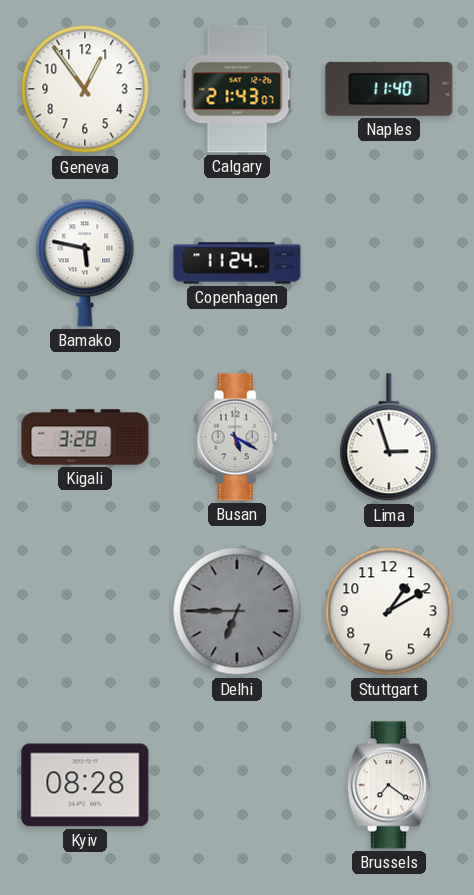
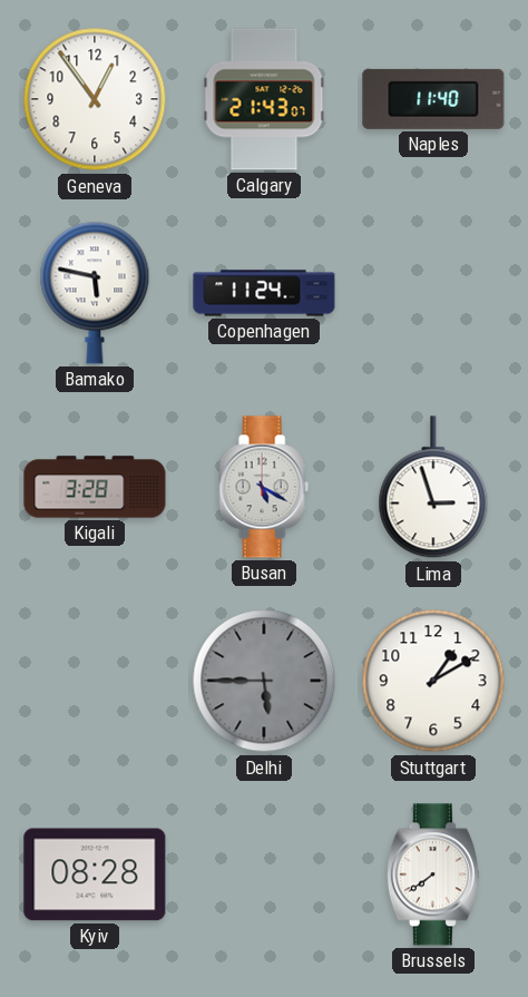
Delhi: 6:45 -> 5:45 (264, 681)
Brussels: 7:21 -> 7:39 (433, 874)
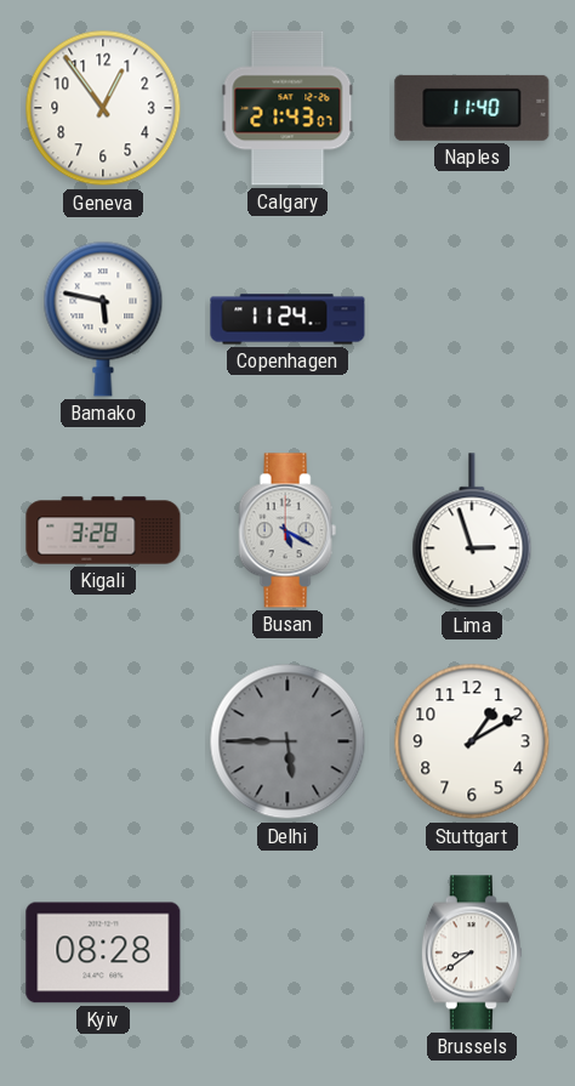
Brussels: 7:39 -> 8:39 (472, 953)
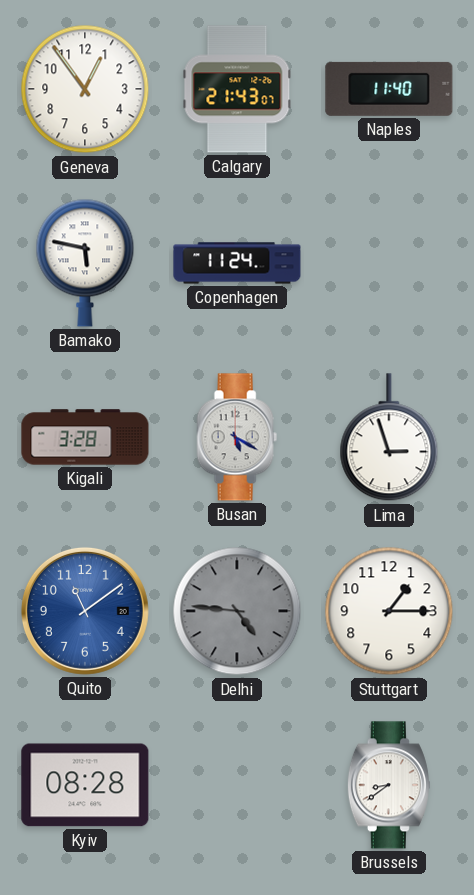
Quito: none -> 11:09 (85, 611)
Delhi: 5:45 -> 4:46 (237, 611)
Stuttgart: 1:10 -> 1:15 (389, 611)
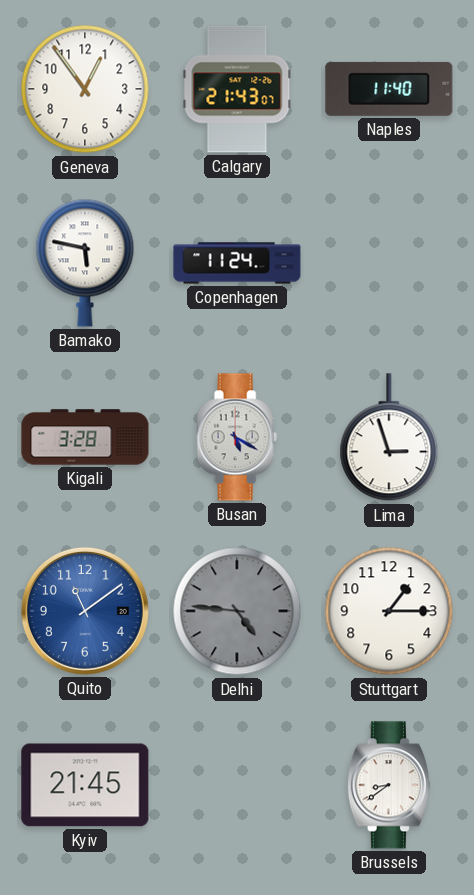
Kyiv: 08:28 -> 21:45 (85, 785)
